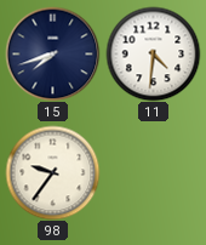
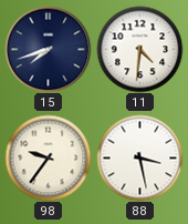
88: none -> 3:28 (139, 157)
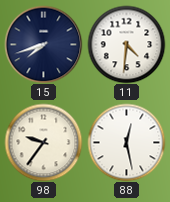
88: 3:28 -> 12:28 (126, 142)
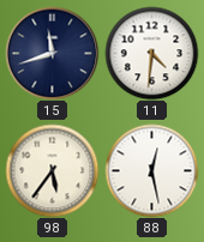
15: 7:42 -> 11:42 (52, 53)
98: 9:36 -> 5:36 (52, 170)
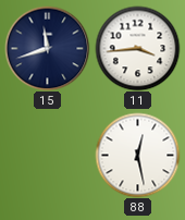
11: 4:31 -> 3:44 (137, 48)
98: 5:36 -> none (52, 170)
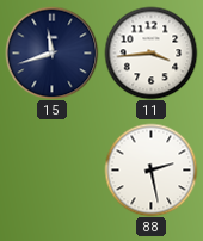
88: 12:28 -> 2:28 (150, 169)
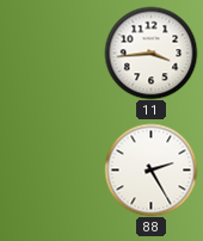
15: 11:42 -> none (51, 52)
88: 2:28 -> 2:25 (150, 169)
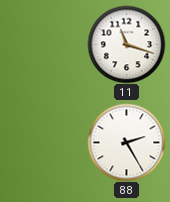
11: 3:44 -> 11:18 (126, 44)
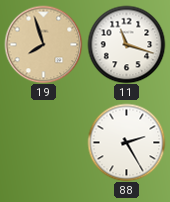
19: none -> 7:57 (43, 44)
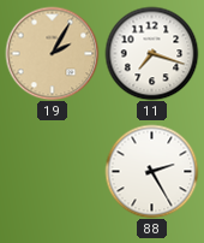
19: 7:57 -> 2:05 (52, 53)
11: 11:18 -> 7:18 (151, 53)
